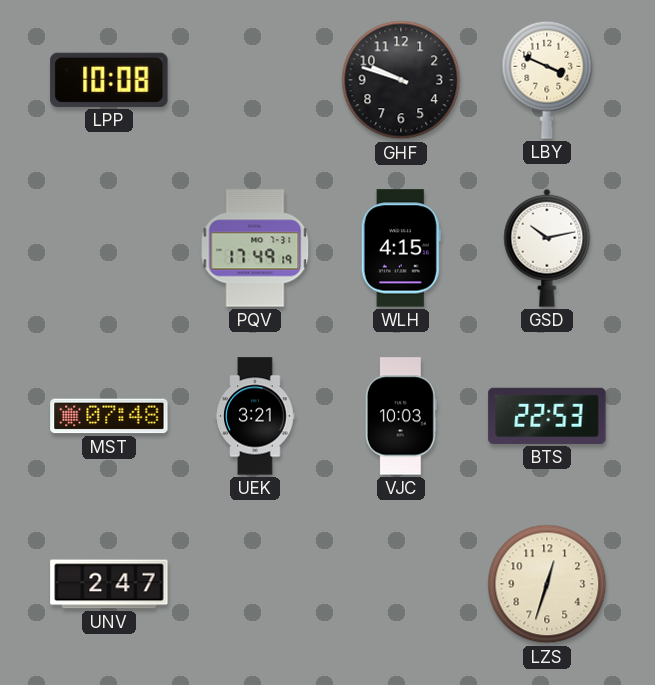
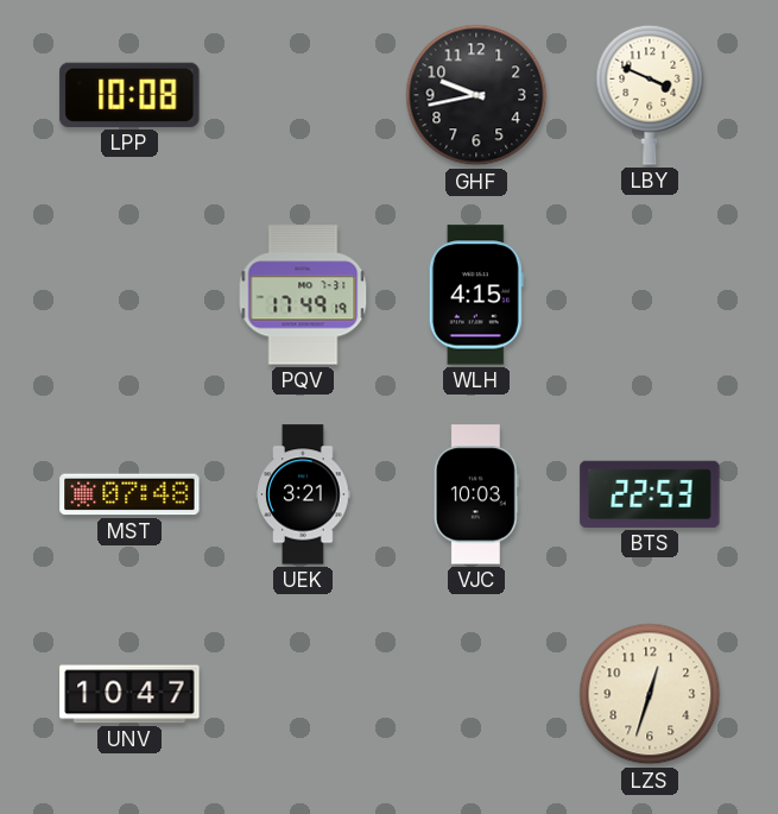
GHF: 9:48 -> 9:43 (476, 95)
GSD: 10:13 -> none (547, 248)
UNV: 2:47 -> 10:47 (129, 694)
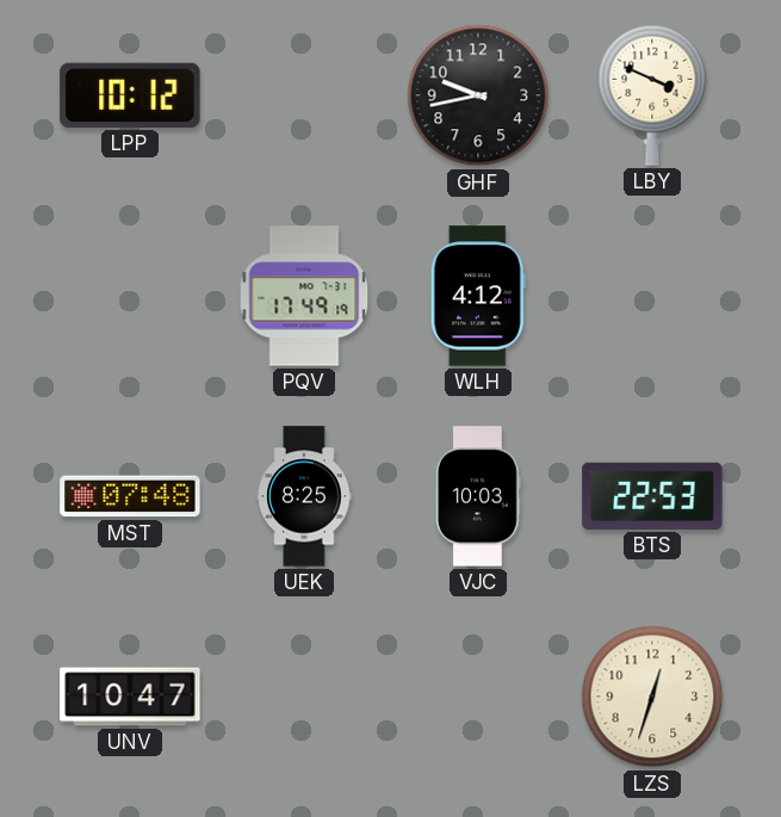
LPP: 10:08 -> 10:12 (130, 95)
WLH: 4:15 -> 4:12 (478, 296)
UEK: 3:21 -> 8:25 (304, 496)
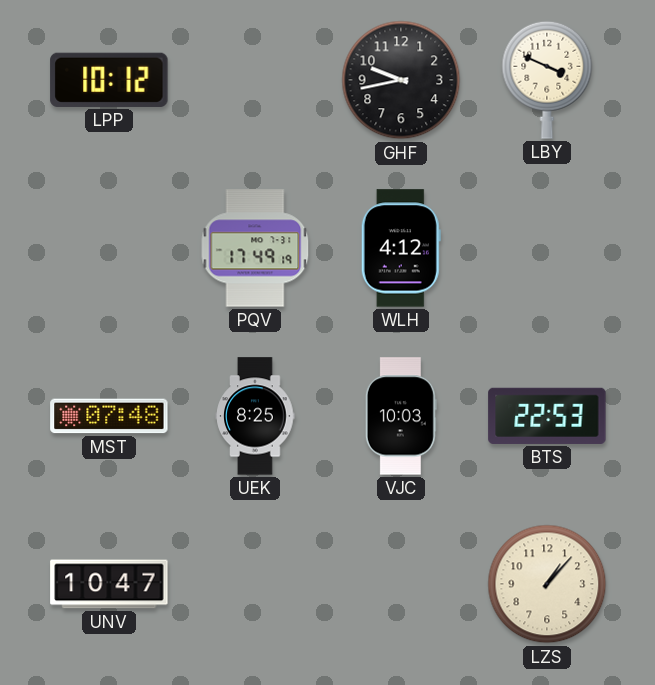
LZS: 12:33 -> 1:07 (547, 584)
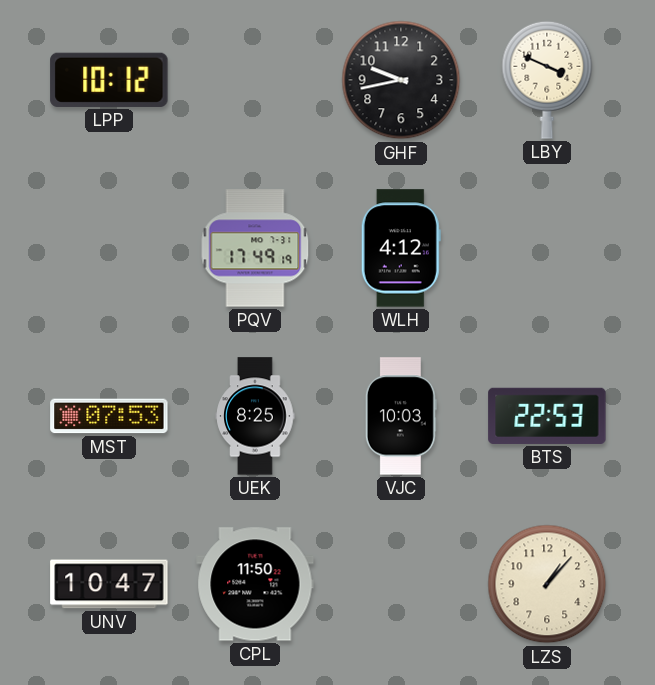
MST: 07:48 -> 07:53 (109, 416)
CPL: none -> 11:50 (255, 584)
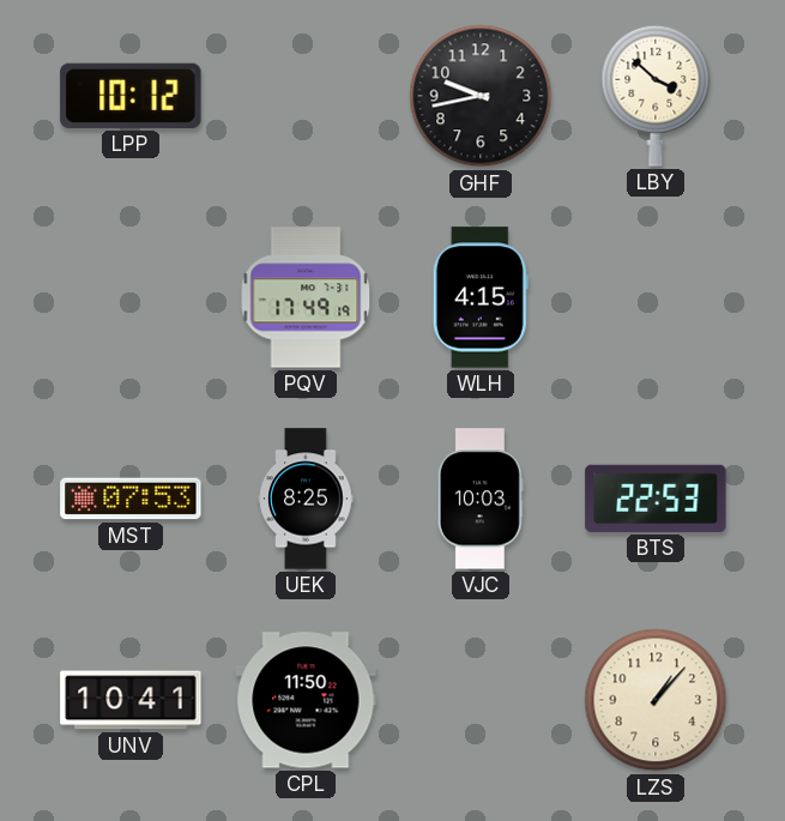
LBY: 3:49 -> 3:52 (656, 96)
WLH: 4:12 -> 4:15 (481, 297)
UNV: 10:47 -> 10:41 (131, 700)
